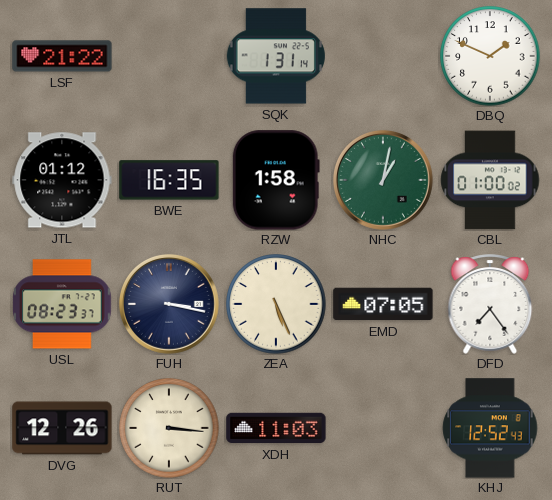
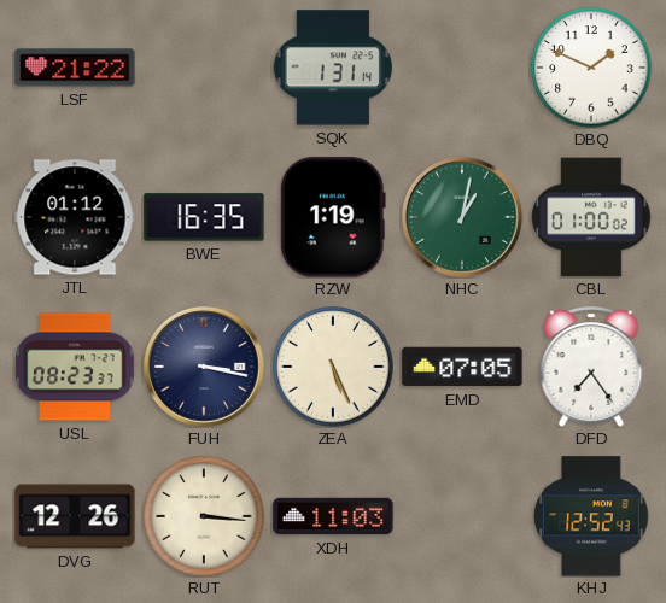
RZW: 1:58 -> 1:19 (333, 217)
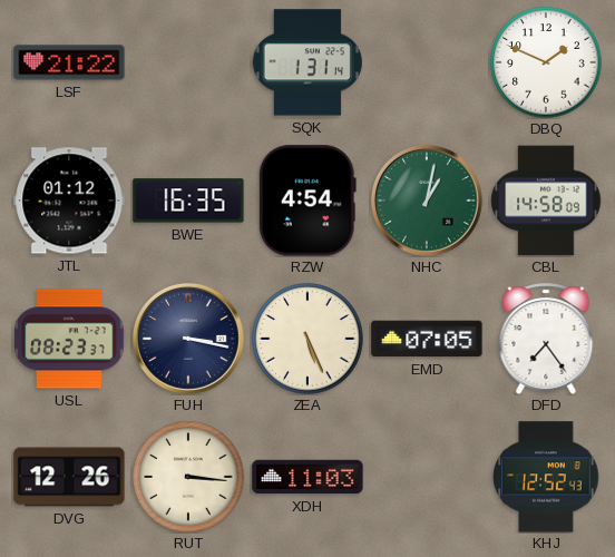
RZW: 1:19 -> 4:54 (307, 201)
CBL: 01:00 -> 14:58 (546, 201)
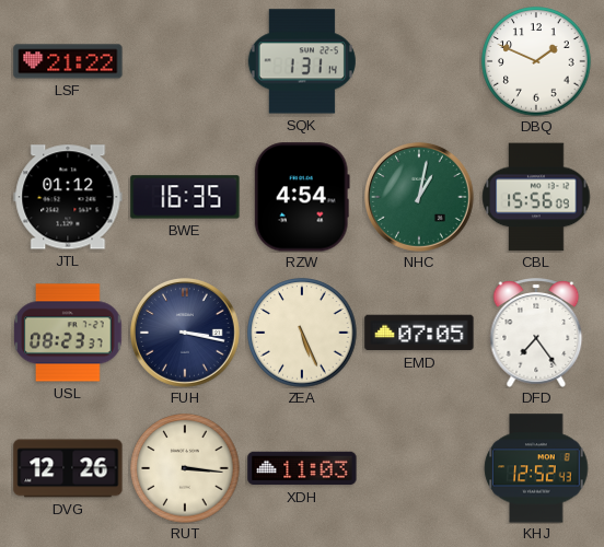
CBL: 14:58 -> 15:56 (536, 197)
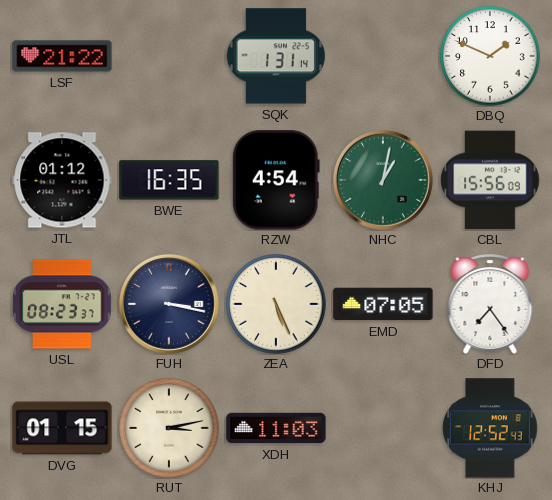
DVG: 12:26 -> 01:15 (62, 428)
RUT: 3:16 -> 3:13 (169, 428)
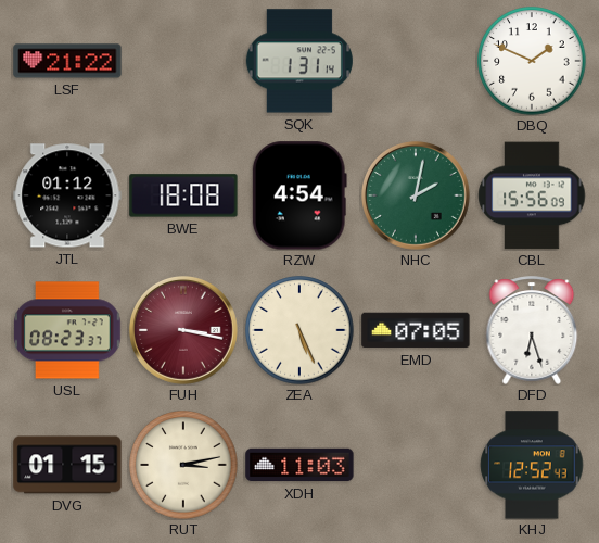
BWE: 16:35 -> 18:08 (183, 195)
NHC: 1:02 -> 2:02 (416, 195)
FUH dial: navy -> burgundy (183, 330)
DFD: 7:24 -> 6:27 (532, 330)
